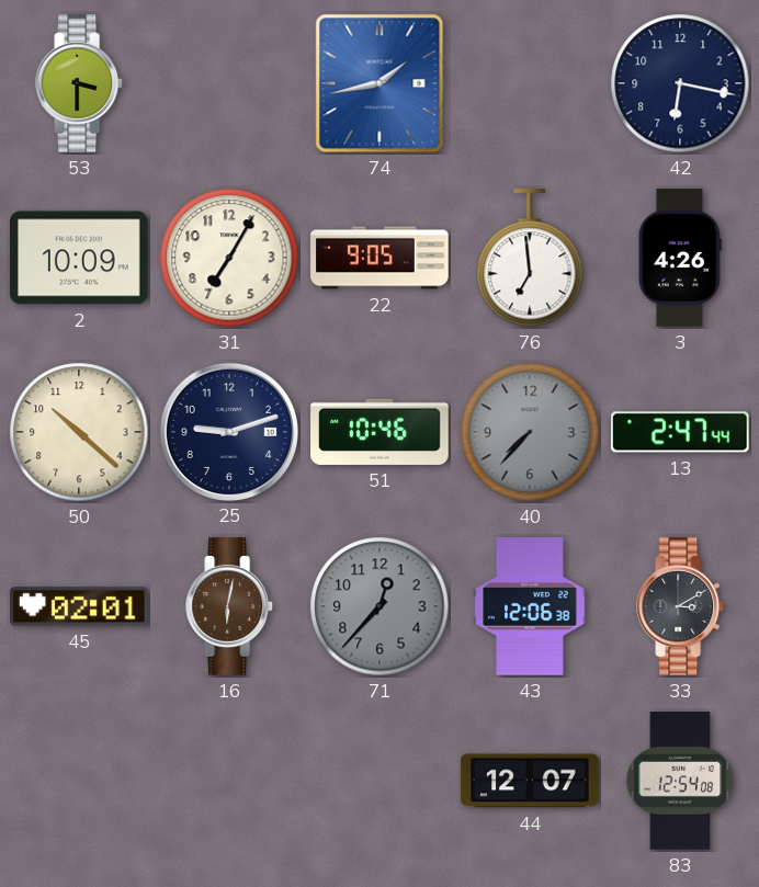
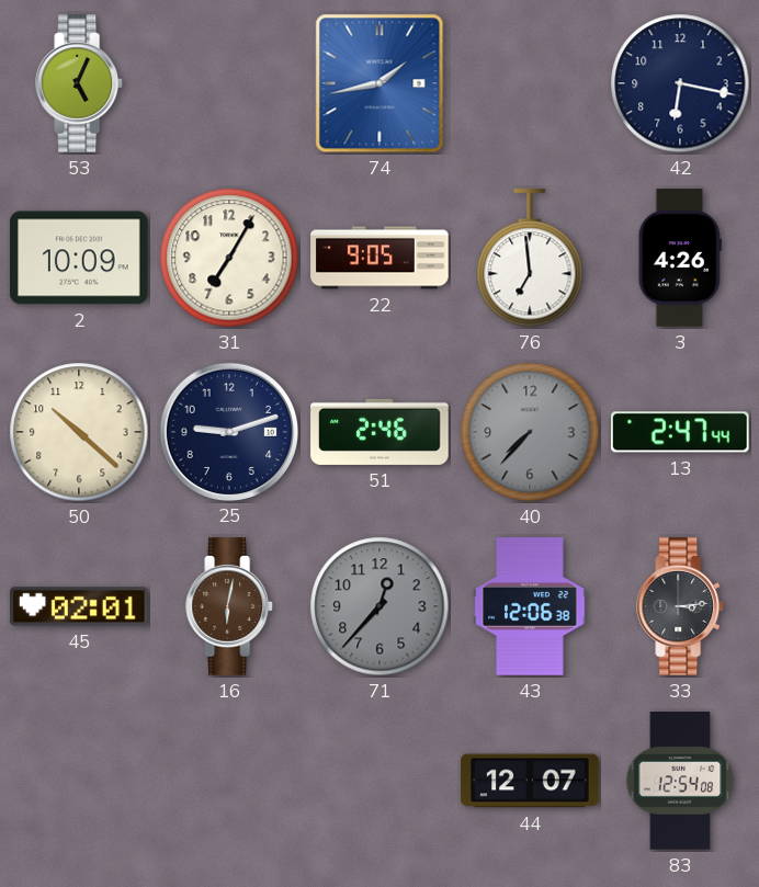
53: 3:30 -> 5:04 (80, 83)
51: 10:46 -> 2:46 (379, 432)
33: 3:10 -> 3:14 (681, 606)
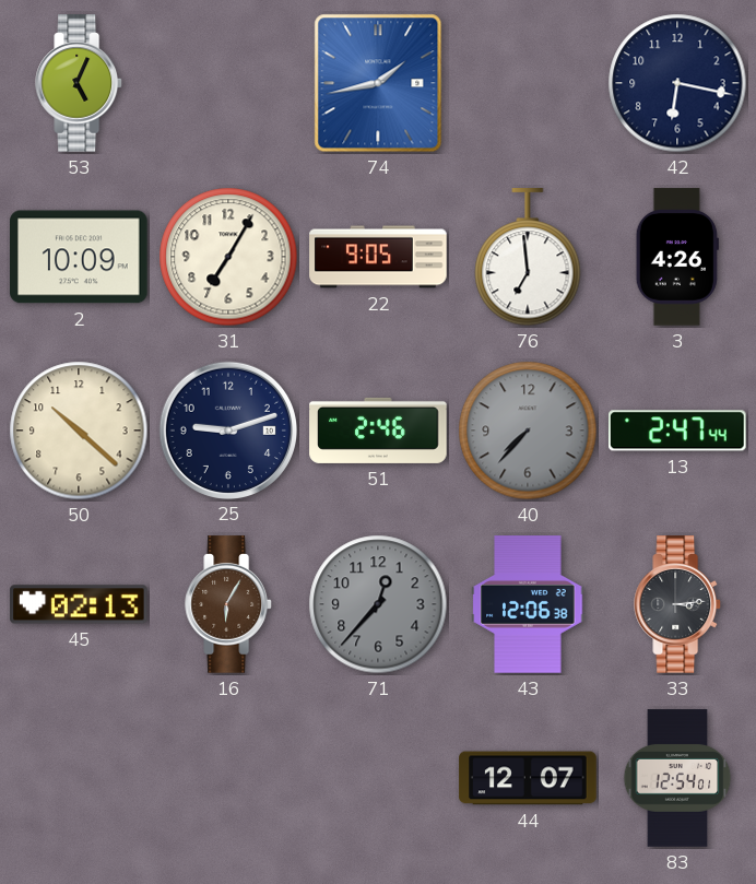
45: 02:01 -> 02:13 (79, 604)
16: 6:02 -> 6:05 (229, 604)
83: 12:54:08 -> 12:54:01 (677, 778)
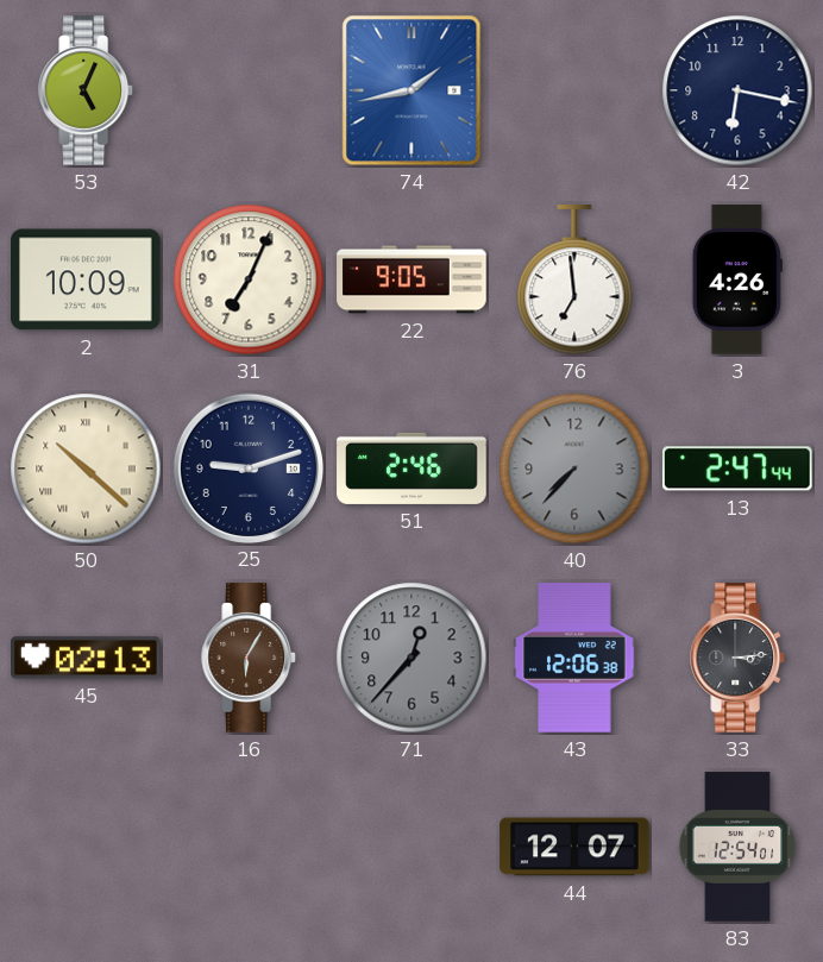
31: 7:05 -> 7:04 (249, 279)
50 numerals: Arabic -> Roman (86, 469)
